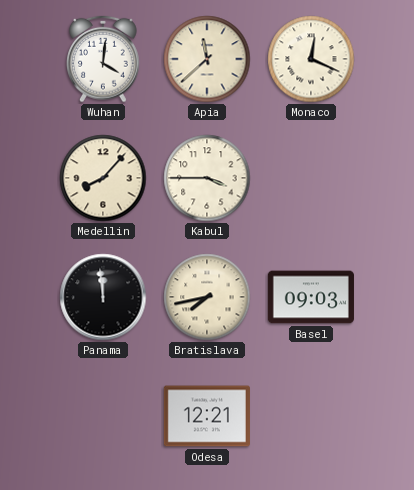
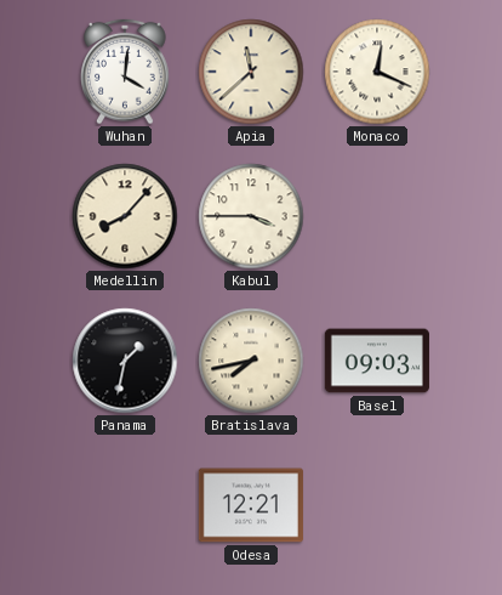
Panama: 11:59 -> 1:32 (125, 361)
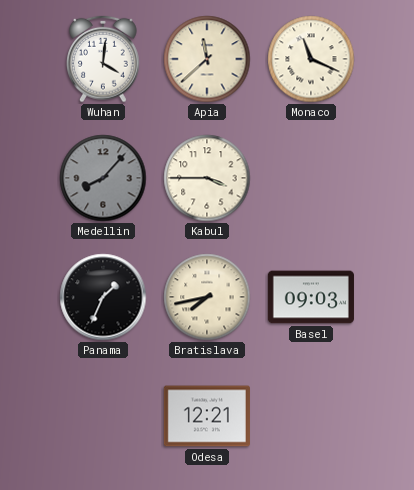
Monaco: 12:19 -> 11:19 (311, 59)
Medellin dial: cream -> grey (103, 178)
Panama: 1:32 -> 1:34 (103, 297)
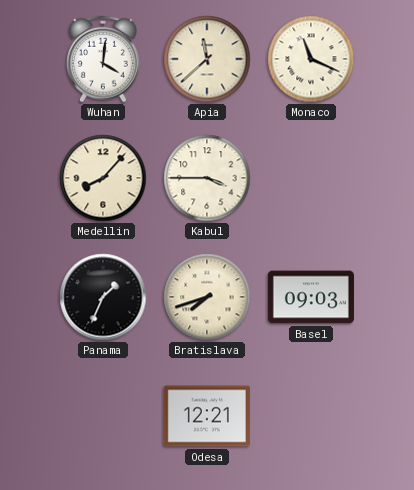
Medellin dial: grey -> cream (103, 178)
Bratislava: 7:43 -> 7:42 (207, 297)
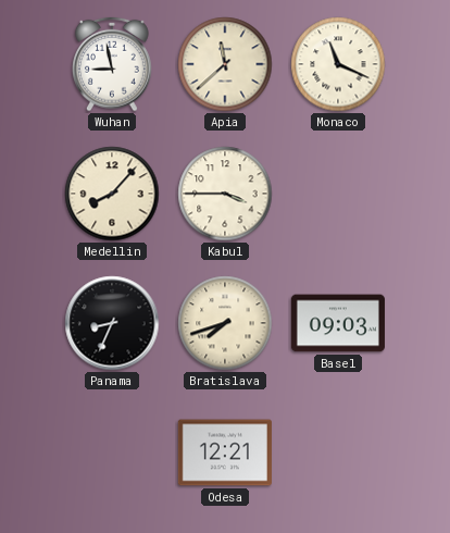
Wuhan: 4:01 -> 8:58 (113, 64)
Panama: 1:34 -> 8:34 (112, 323)
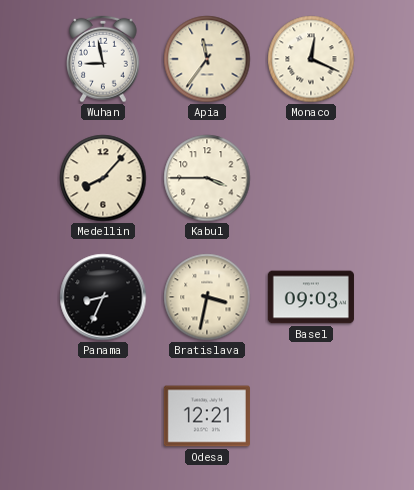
Apia: 11:38 -> 11:36 (207, 59)
Monaco: 11:19 -> 12:19 (311, 59)
Bratislava: 7:42 -> 3:32 (207, 297)
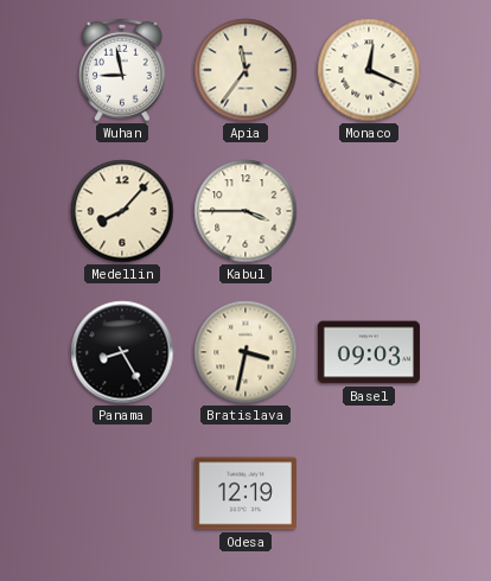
Panama: 8:34 -> 8:25 (122, 352)
Odesa: 12:21 -> 12:19 (245, 493)
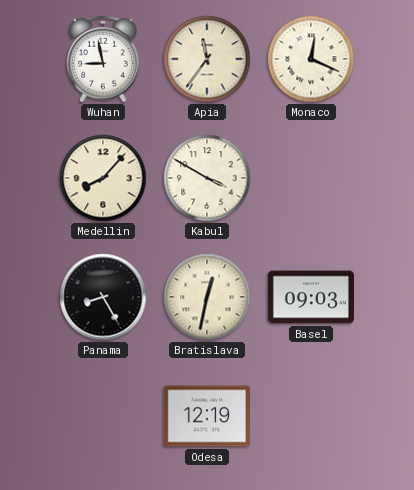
Kabul: 3:45 -> 3:50 (207, 178)
Bratislava: 3:32 -> 12:32 (207, 297)
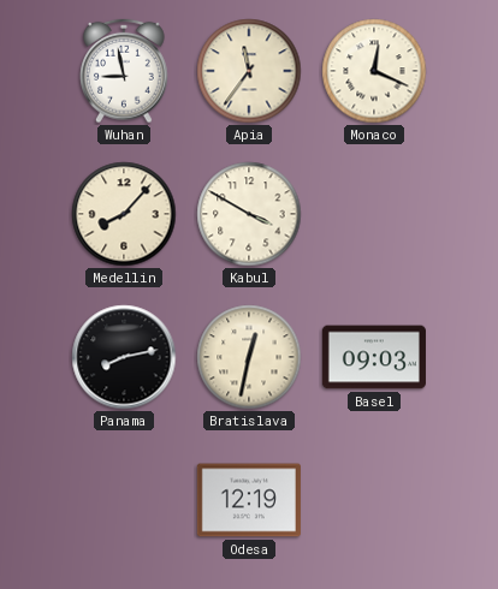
Panama: 8:25 -> 8:13 (124, 357)
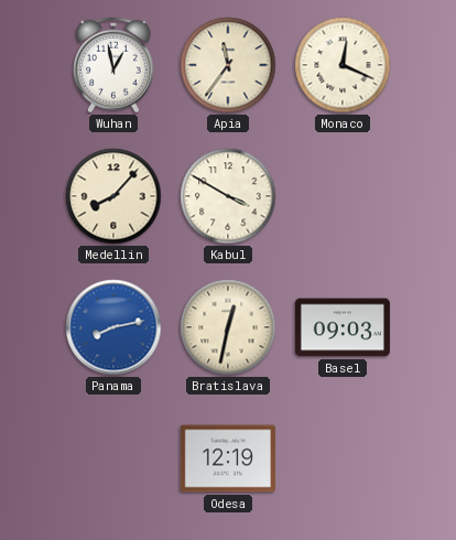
Wuhan: 8:58 -> 12:58 (115, 65)
Panama dial: black -> blue (113, 327)
